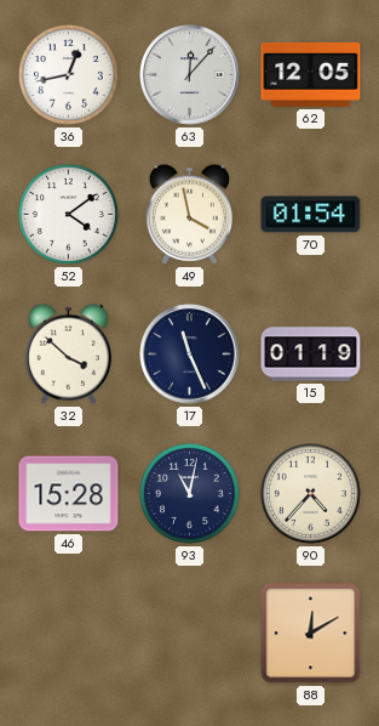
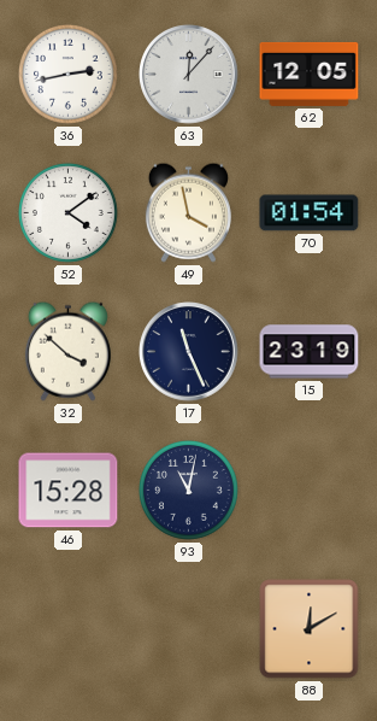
36: 12:43 -> 2:43 (67, 74)
15: 01:19 -> 23:19 (310, 352)
90: 4:37 -> none (310, 493)
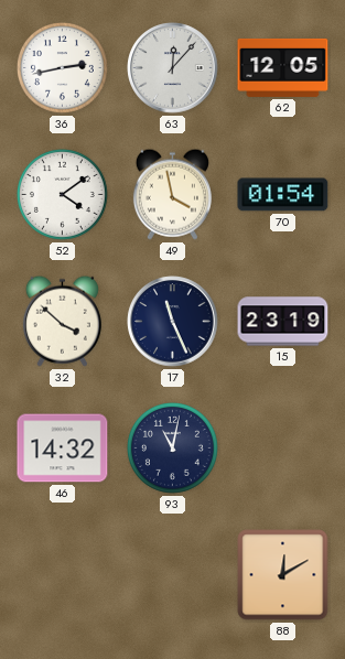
46: 15:28 -> 14:32 (63, 449)
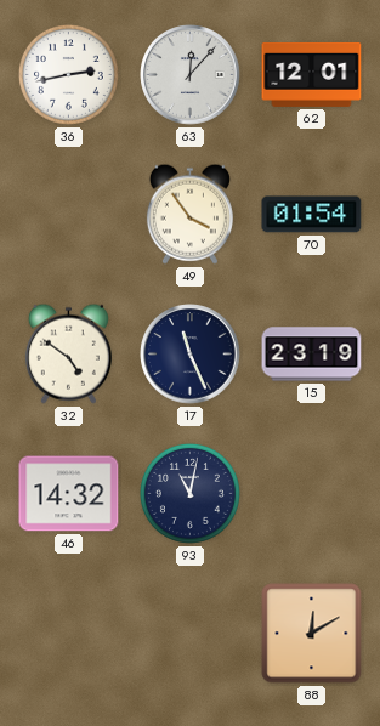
62: 12:05 -> 12:01 (312, 74)
52: 4:09 -> none (62, 194)
49: 3:58 -> 3:54 (189, 214)
32: 3:52 -> 4:51 (68, 353)
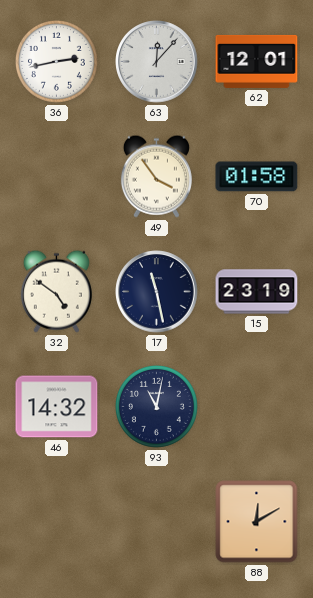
70: 01:54 -> 01:58 (257, 177)
17: 11:26 -> 11:28 (157, 292)
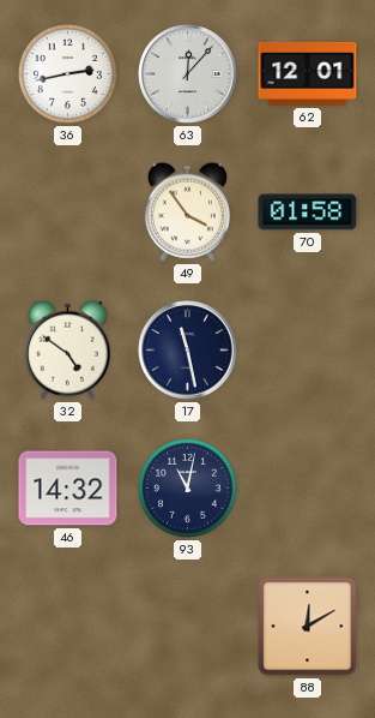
15: 23:19 -> none (257, 292)
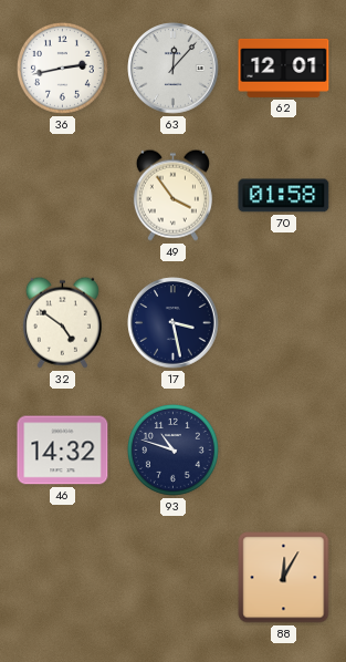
17: 11:28 -> 3:28 (174, 323)
93: 11:02 -> 10:48 (172, 449)
88: 12:10 -> 12:05 (284, 578)
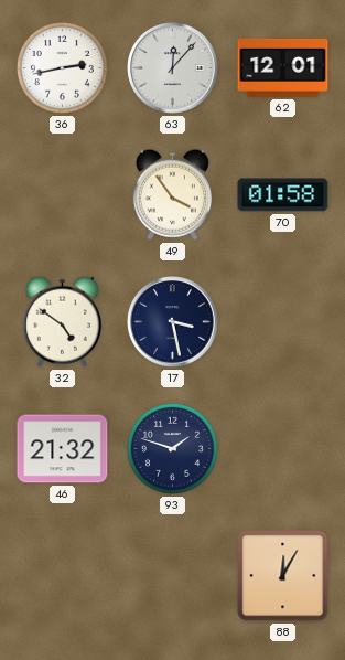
46: 14:32 -> 21:32 (63, 449)
93: 10:48 -> 1:48 (172, 448)
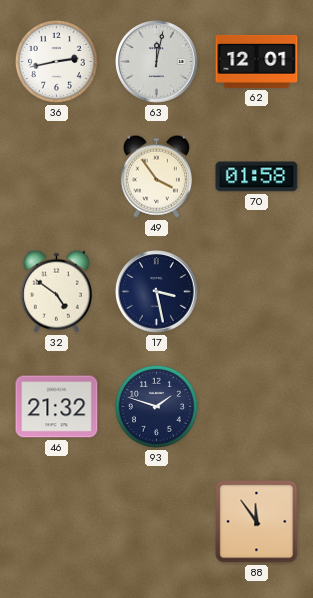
63: 12:07 -> 12:02 (157, 62)
88: 12:05 -> 11:54 (257, 522)
